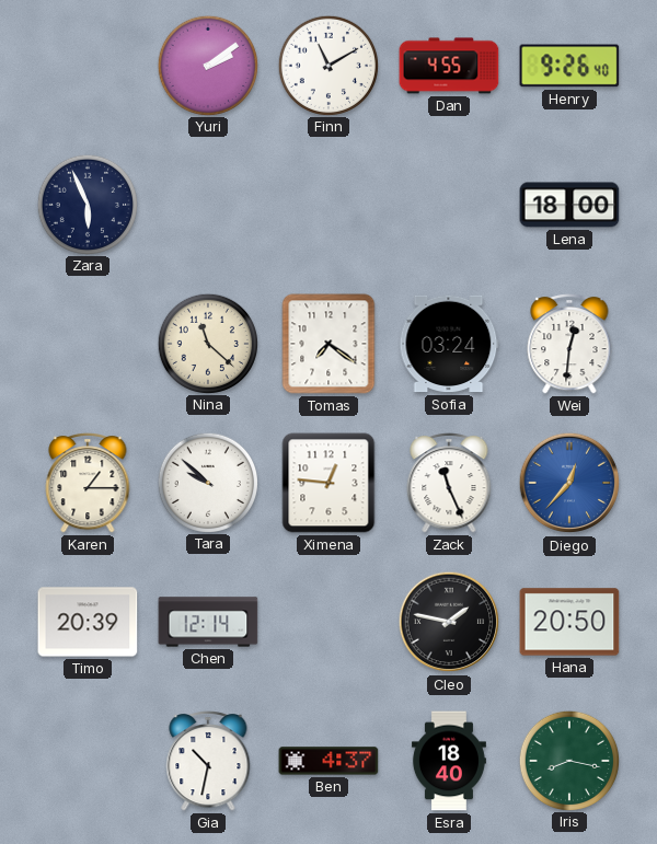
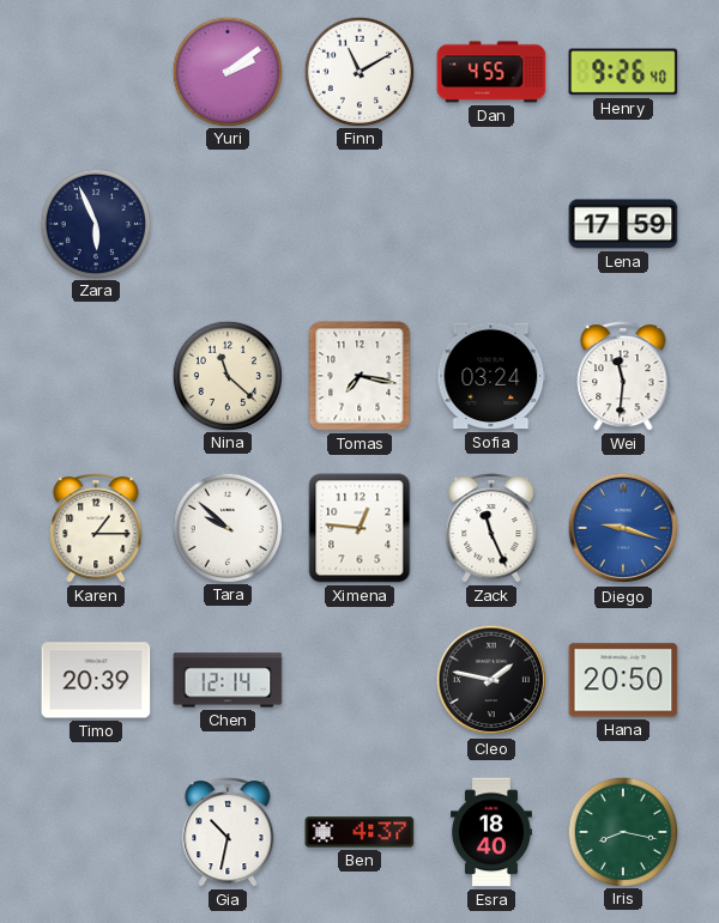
Lena: 18:00 -> 17:59 (623, 224)
Tomas: 7:21 -> 7:17 (359, 376)
Wei: 12:31 -> 11:31 (623, 377)
Diego: 12:37 -> 9:18 (623, 528)
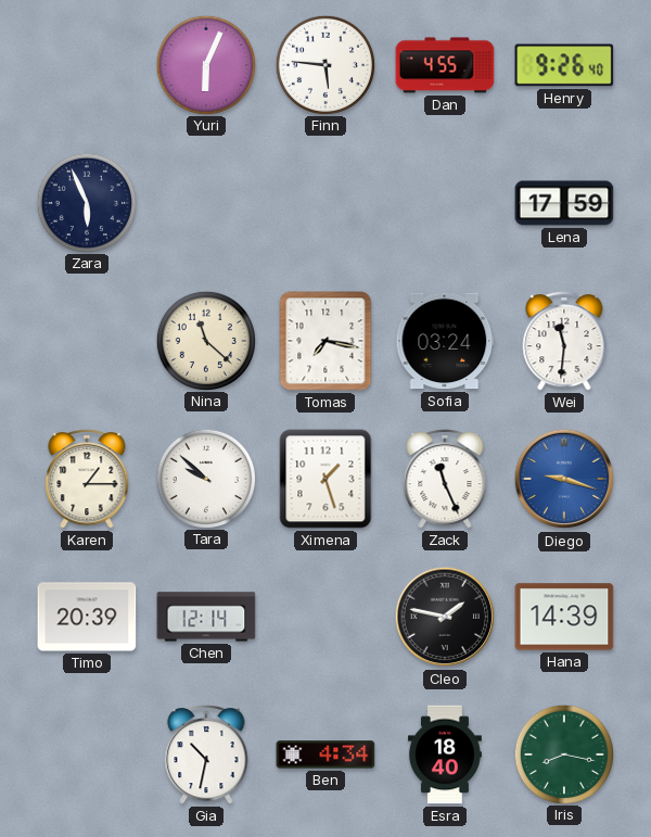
Yuri: 2:09 -> 6:04 (205, 64)
Finn: 11:10 -> 5:46 (324, 64)
Ximena: 12:46 -> 1:27 (325, 479)
Hana: 20:50 -> 14:39 (564, 617)
Ben: 4:37 -> 4:34 (325, 754)
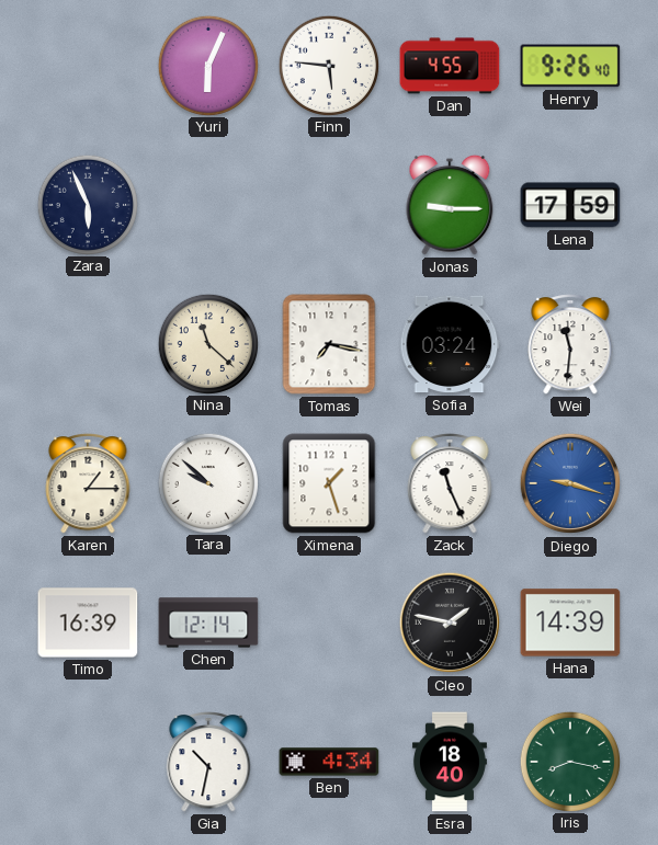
Jonas: none -> 9:15 (450, 205)
Timo: 20:39 -> 16:39 (88, 623)
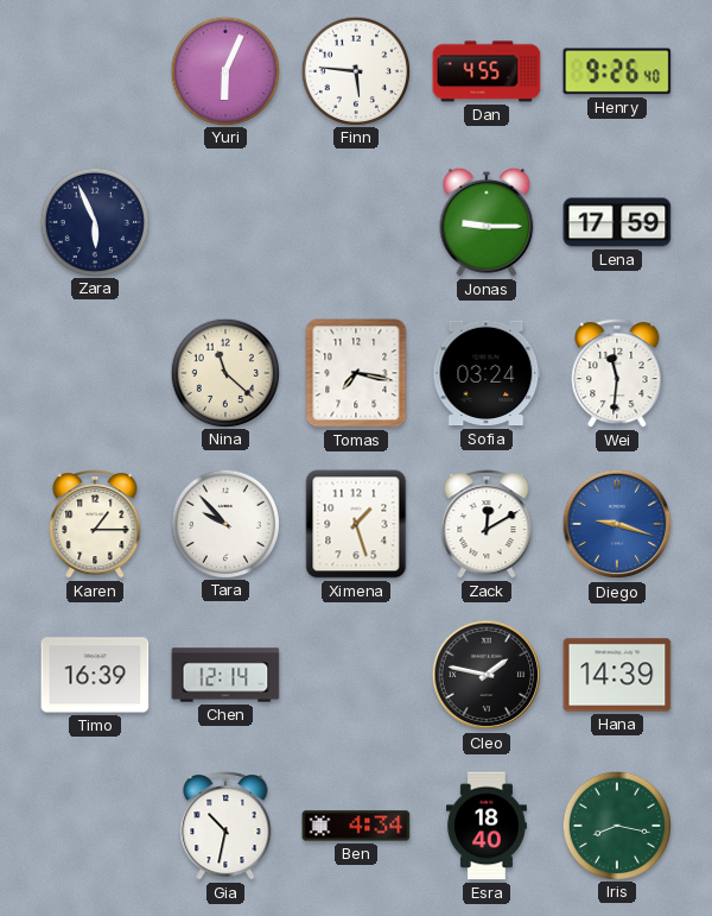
Tara: 9:52 -> 9:53 (224, 523)
Zack: 11:26 -> 12:10 (487, 525)
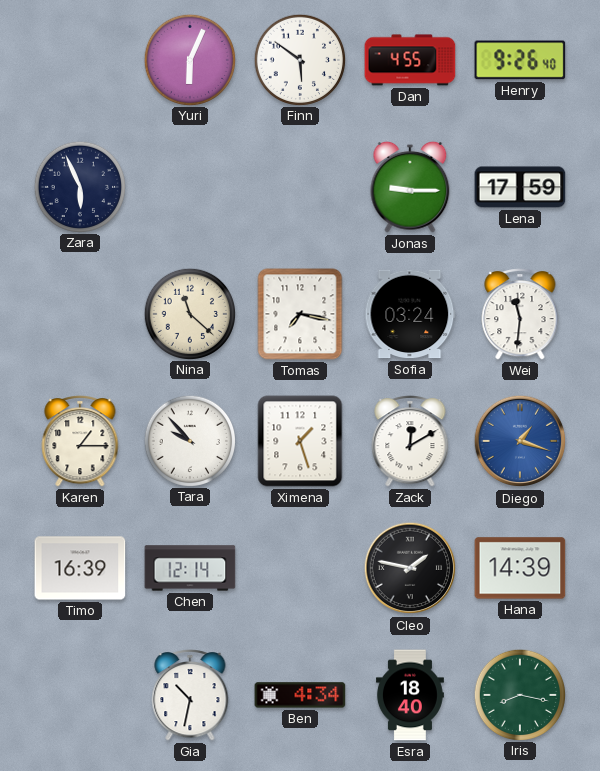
Finn: 5:46 -> 5:51 (299, 59)
Diego: 9:18 -> 1:18 (520, 441)
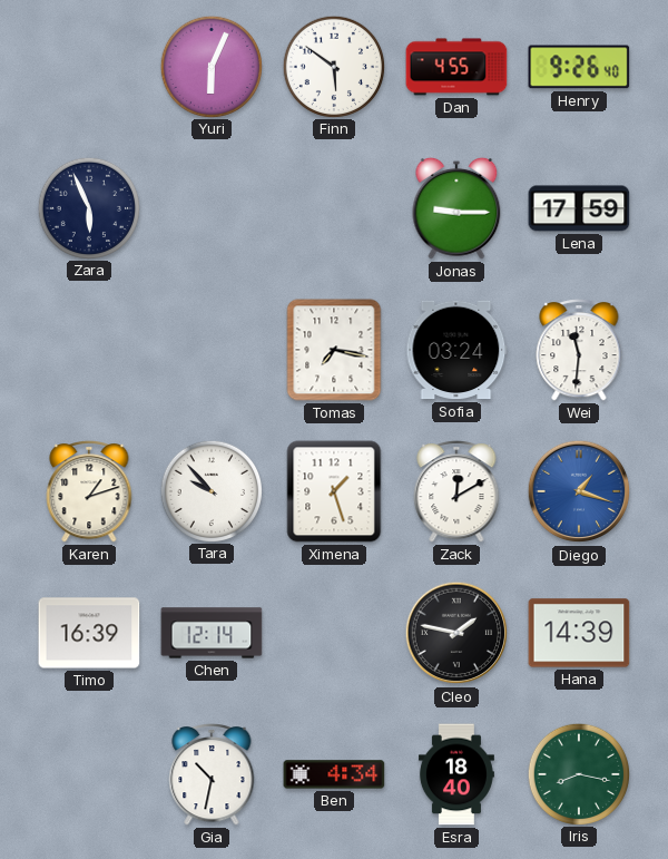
Nina: 11:22 -> none (189, 313)
Karen: 1:15 -> 1:12 (89, 492)
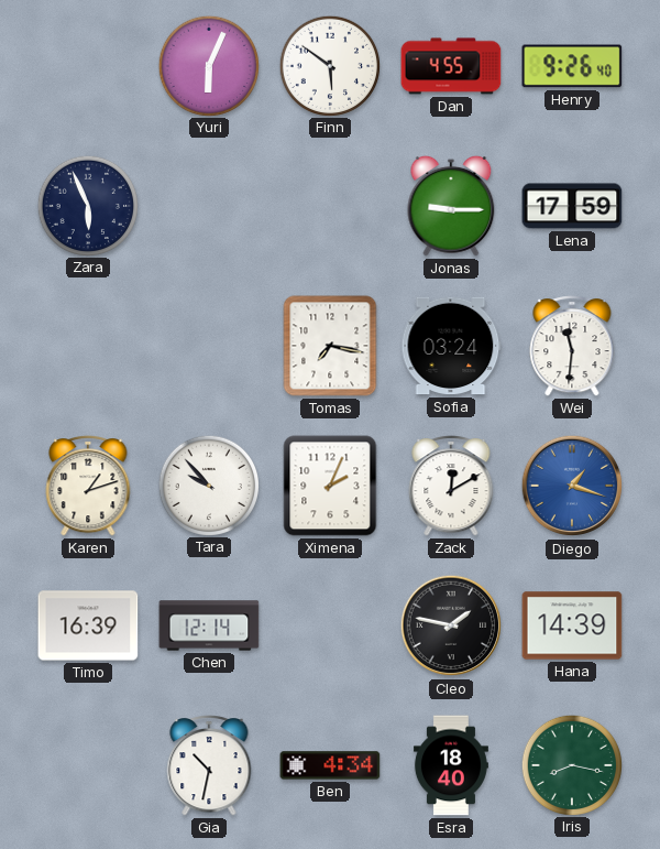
Ximena: 1:27 -> 2:04 (330, 486)
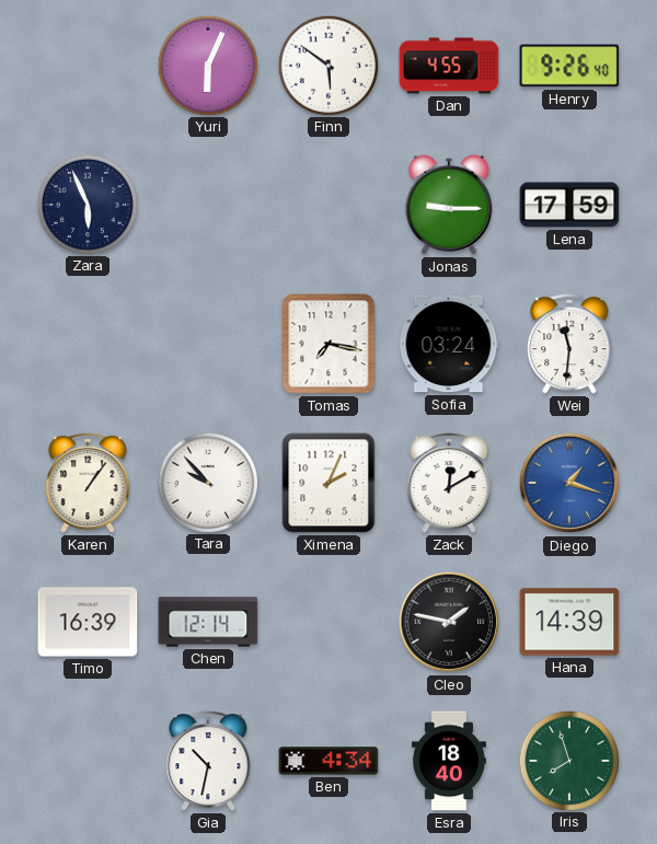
Karen: 1:12 -> 1:06 (88, 484)
Iris: 8:17 -> 7:57 (568, 760)
